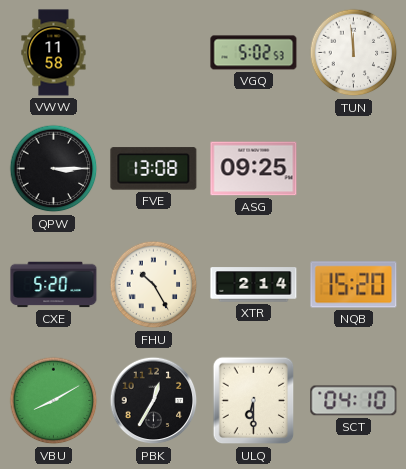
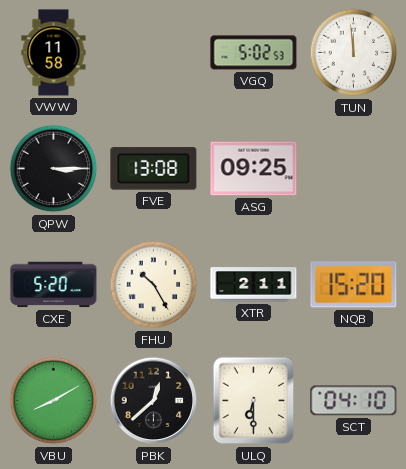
XTR: 2:14 -> 2:11 (254, 285)
PBK: 12:35 -> 12:38 (154, 401)
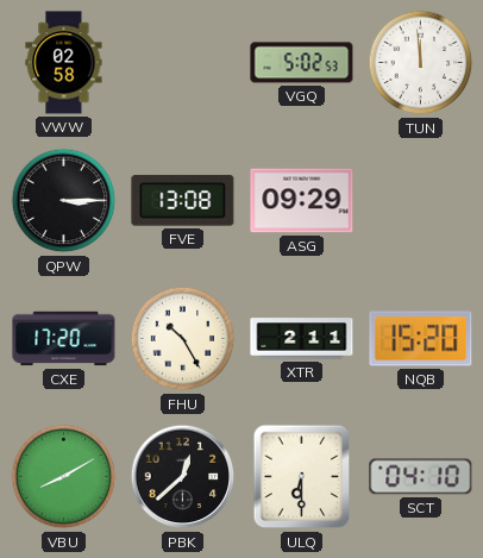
VWW: 11:58 -> 02:58 (64, 63)
ASG: 09:25 -> 09:29 (302, 201)
CXE: 5:20 -> 17:20 (64, 339)
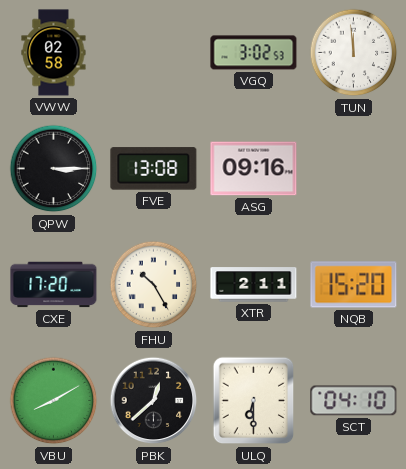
VGQ: 5:02 -> 3:02 (254, 53)
ASG: 09:29 -> 09:16 (254, 169)
